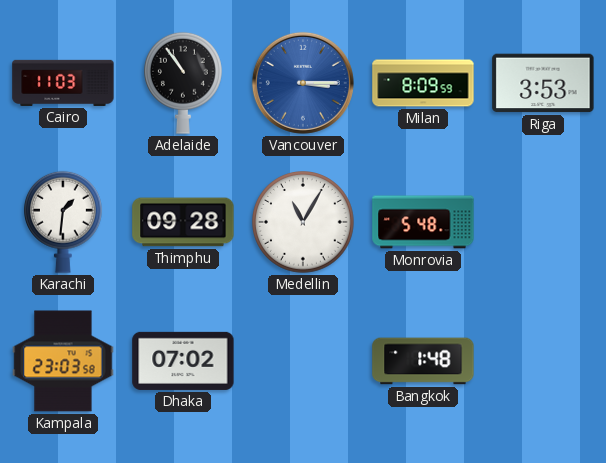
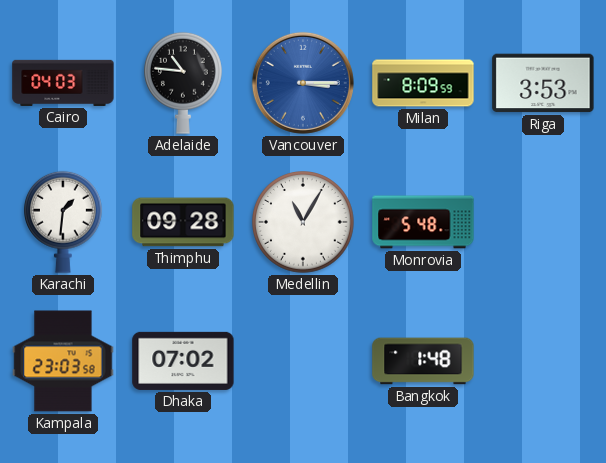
Cairo: 11:03 -> 04:03 (63, 83)
Adelaide: 10:54 -> 10:46 (184, 83)
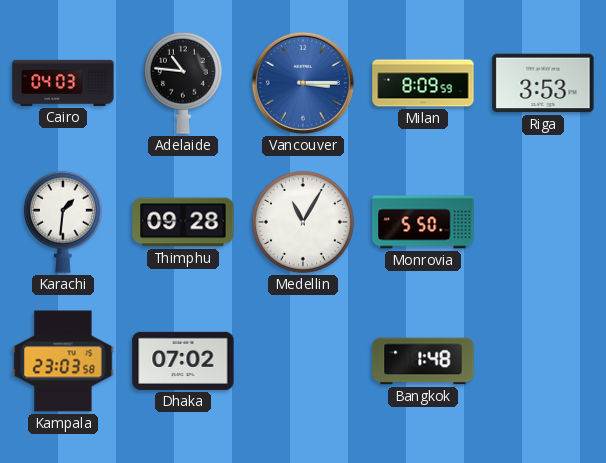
Monrovia: 5:48 -> 5:50 (423, 222)
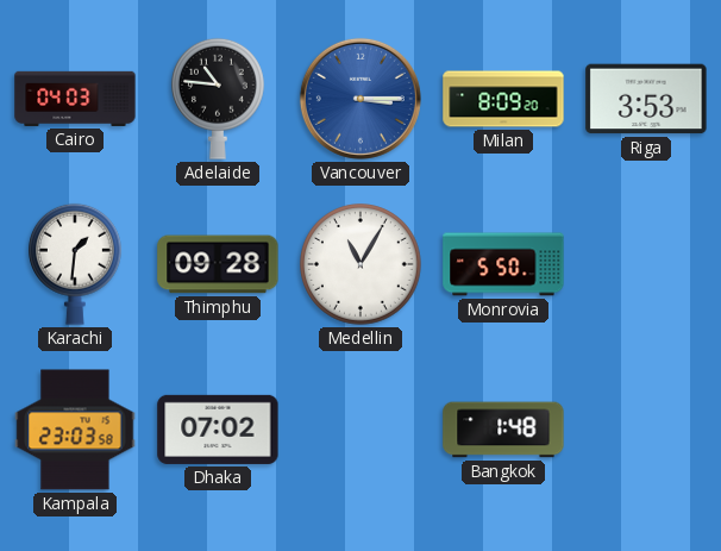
Milan: 8:09:59 -> 8:09:20 (503, 99)
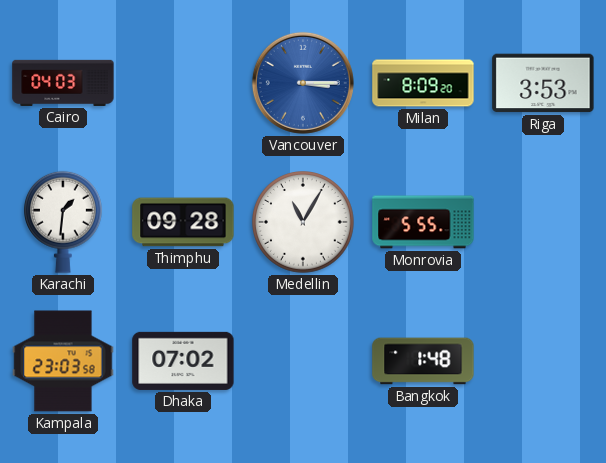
Adelaide: 10:46 -> none (219, 99)
Monrovia: 5:50 -> 5:55 (423, 222)
